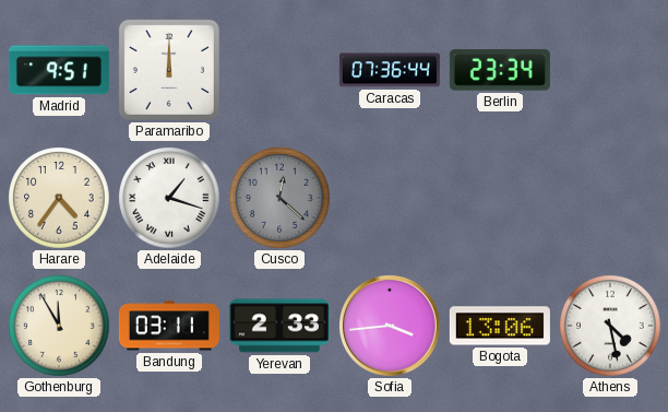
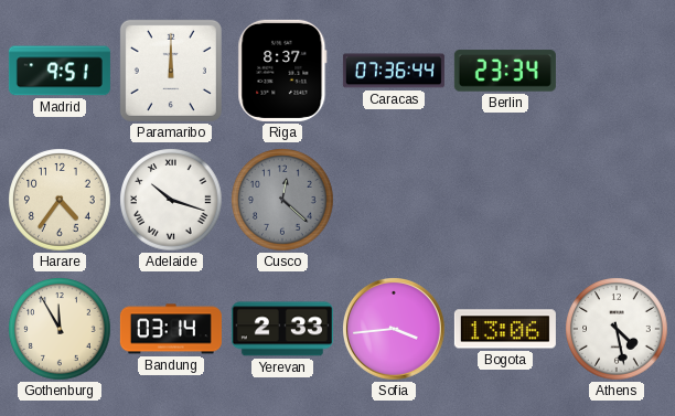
Riga: none -> 8:37 (282, 71)
Adelaide: 1:18 -> 10:18 (171, 200)
Bandung: 03:11 -> 03:14 (171, 329)
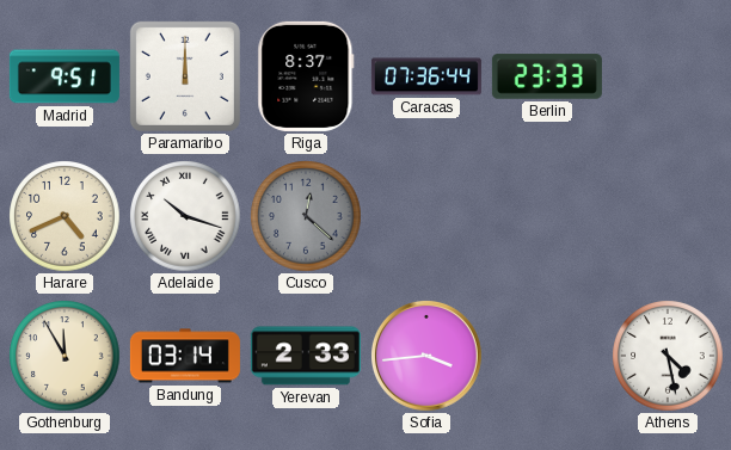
Berlin: 23:34 -> 23:33 (547, 76)
Harare: 4:36 -> 4:41 (64, 216)
Bogota: 13:06 -> none (505, 329)
